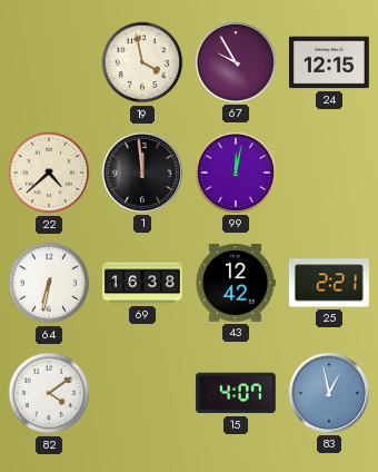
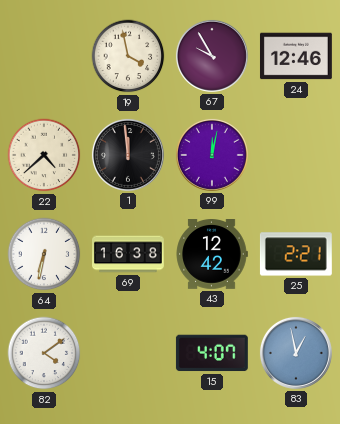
24: 12:15 -> 12:46 (296, 56)
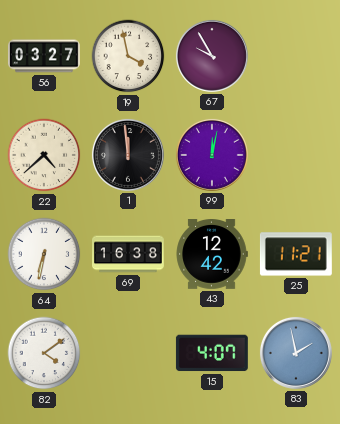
56: none -> 03:27 (44, 56)
24: 12:46 -> none (296, 56)
25: 2:21 -> 11:21 (296, 254)
83: 12:58 -> 1:58 (296, 353)
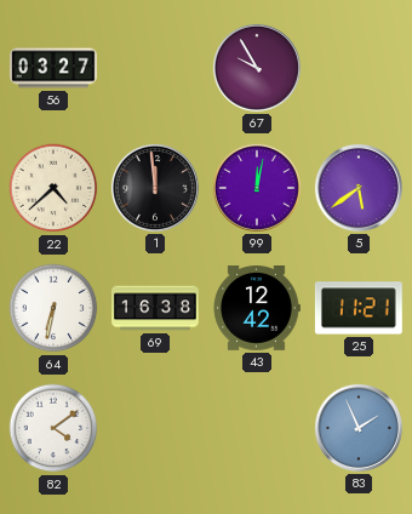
19: 3:58 -> none (128, 56)
5: none -> 5:39 (359, 188)
15: 4:07 -> none (212, 353)
83: 1:58 -> 1:56 (359, 428)
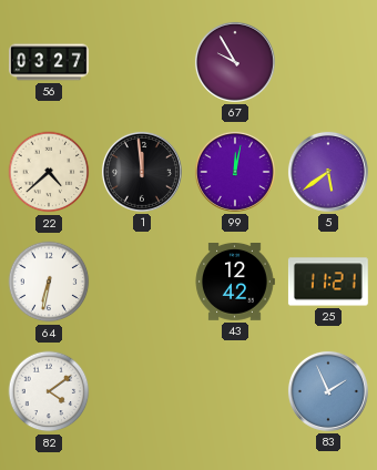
69: 16:38 -> none (156, 308)
